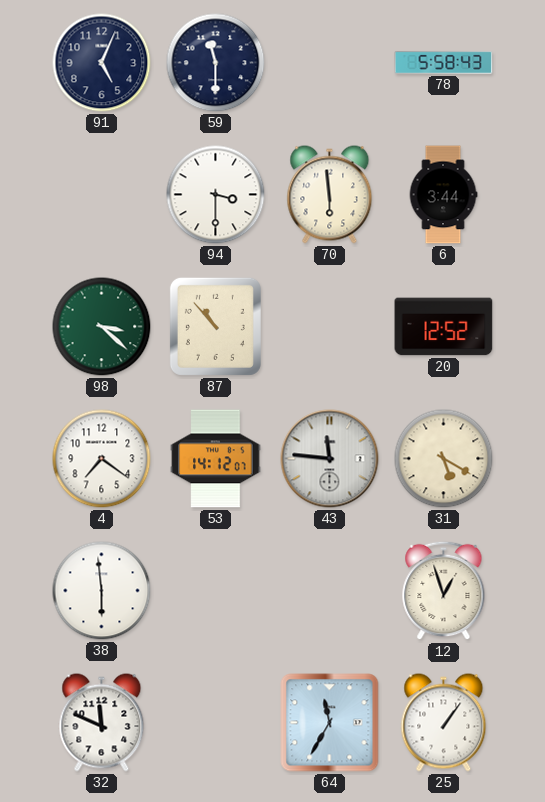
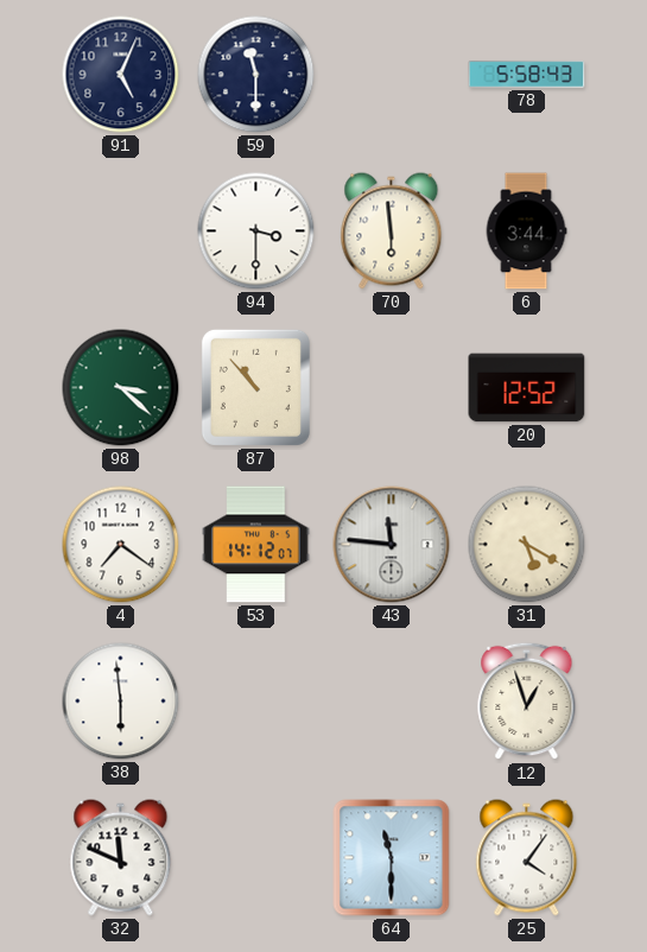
64: 11:35 -> 11:30 (392, 858)
25: 1:06 -> 4:06 (527, 858)
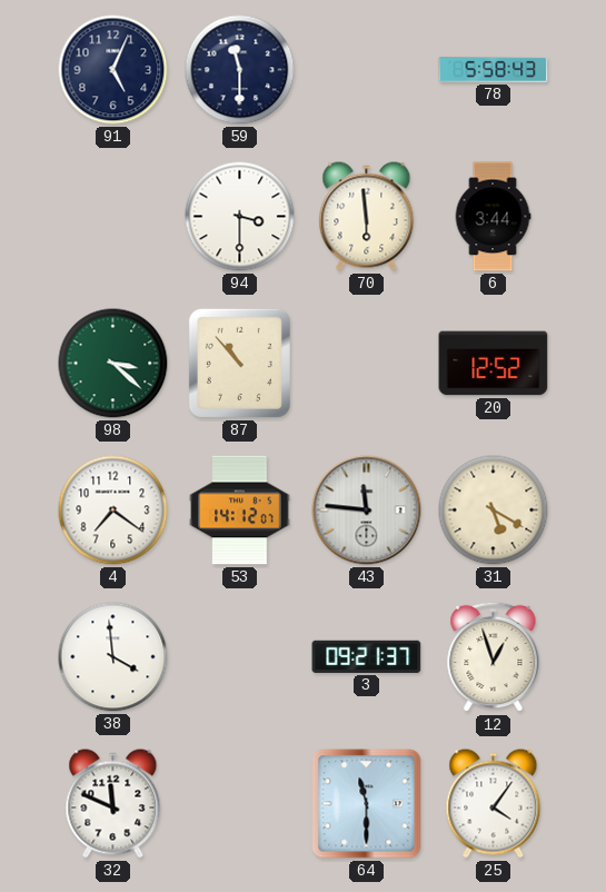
38: 5:59 -> 3:59 (113, 657)
3: none -> 09:21 (367, 656)
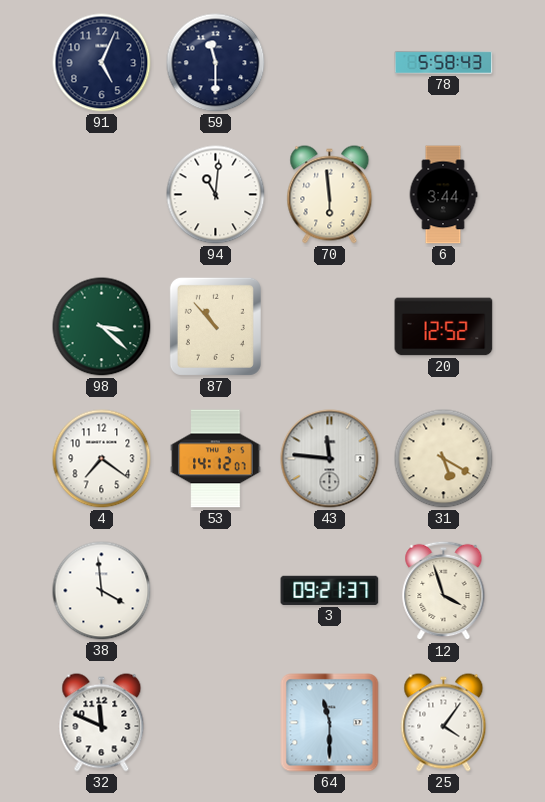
94: 3:30 -> 11:01 (216, 195)
12: 12:57 -> 3:57 (444, 591)
